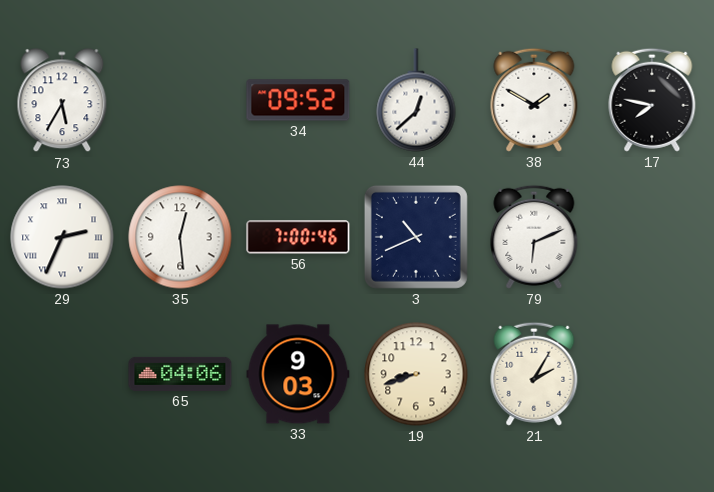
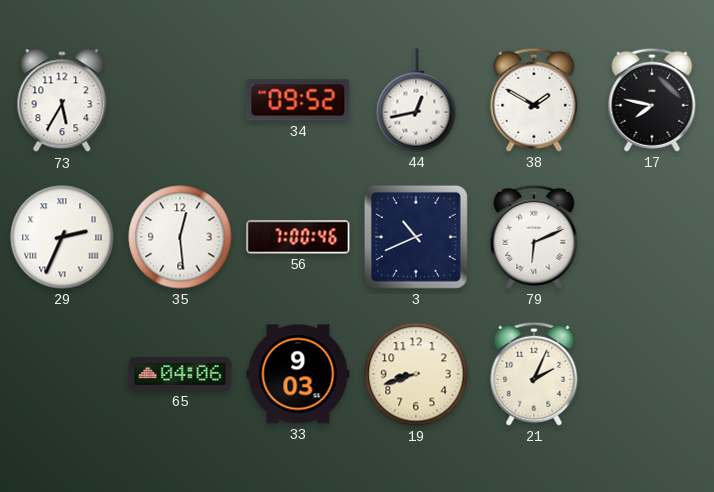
44: 12:38 -> 12:43 (416, 100)
21: 2:05 -> 2:04 (534, 374)
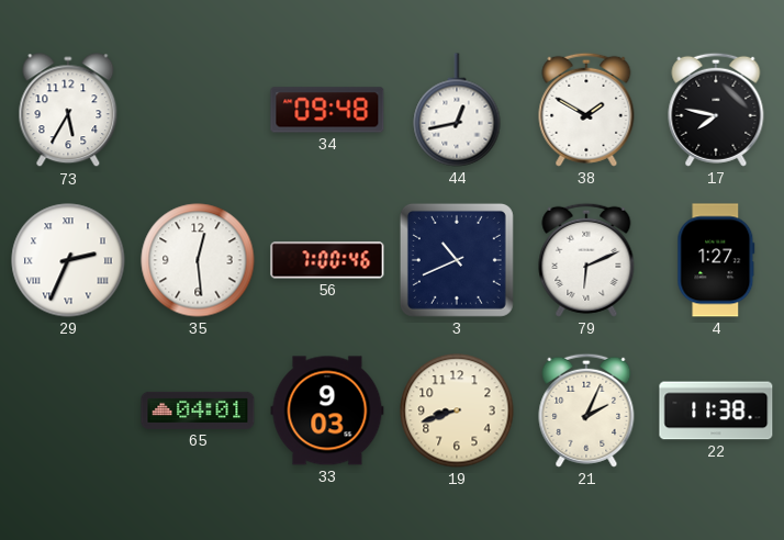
34: 09:52 -> 09:48 (327, 110)
4: none -> 1:27 (716, 260)
65: 04:06 -> 04:01 (198, 410)
22: none -> 11:38 (716, 410)
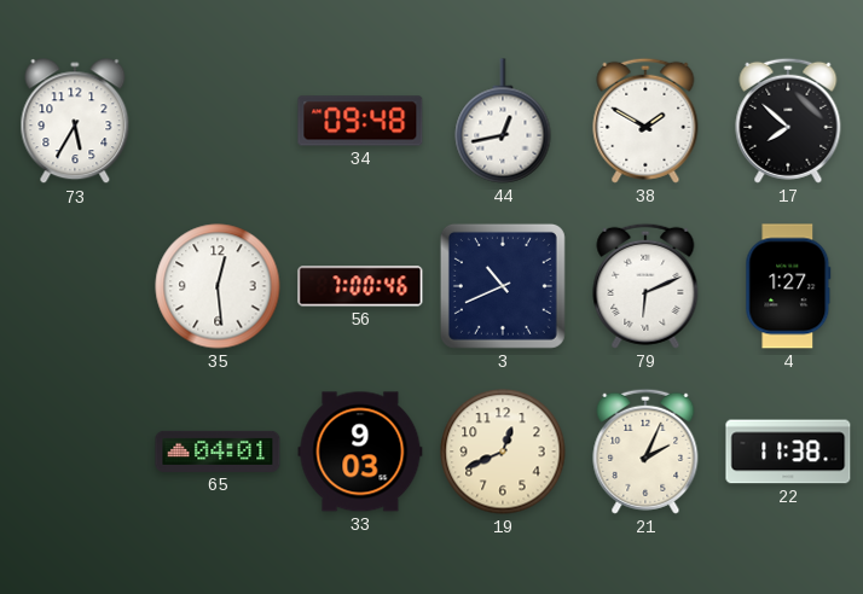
17: 7:47 -> 7:52 (788, 121)
29: 2:34 -> none (68, 260)
19: 8:42 -> 12:41 (503, 452)
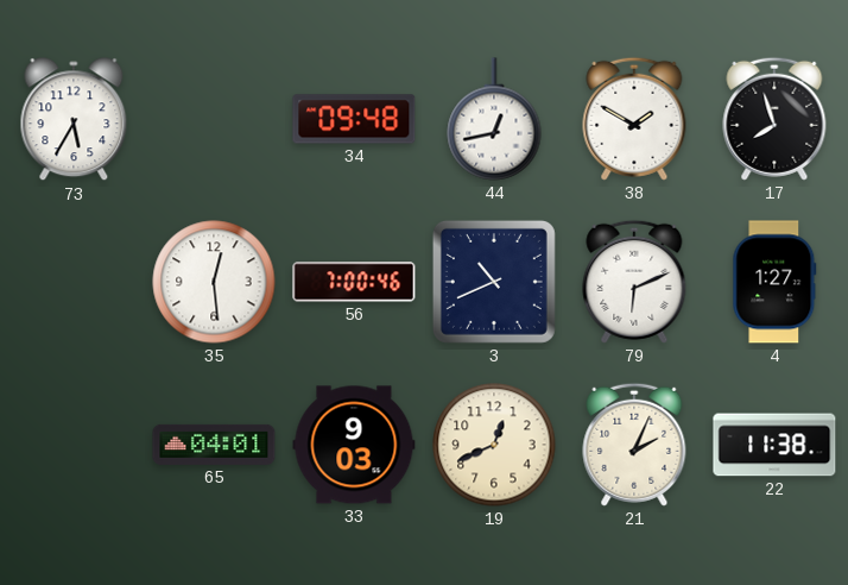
17: 7:52 -> 7:57 (774, 119)
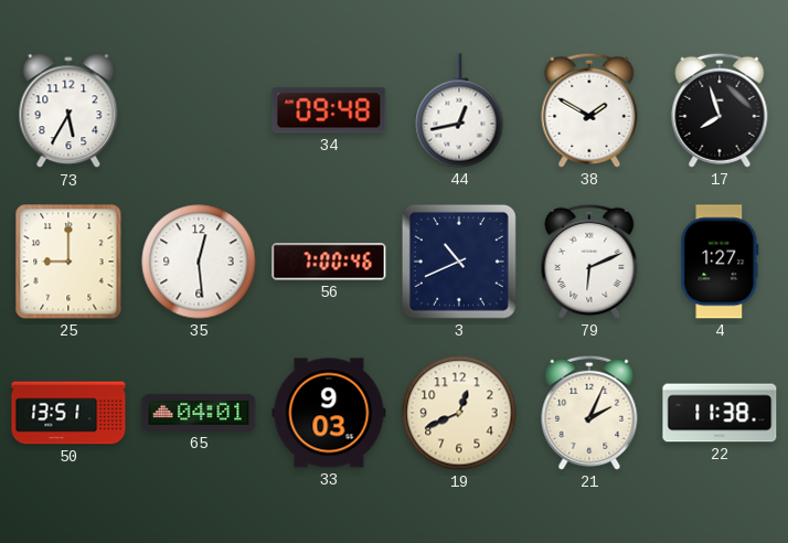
25: none -> 9:00 (68, 262)
50: none -> 13:51 (68, 413)
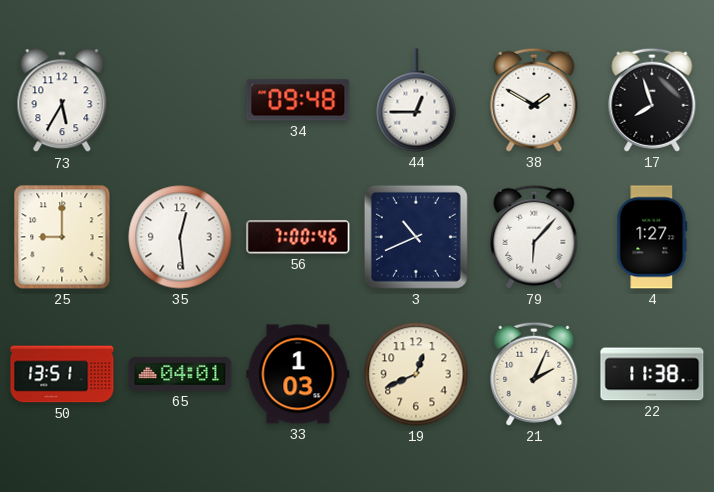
44: 12:43 -> 12:45 (416, 100)
79: 6:11 -> 6:07 (534, 237)
33: 9:03 -> 1:03 (298, 374)
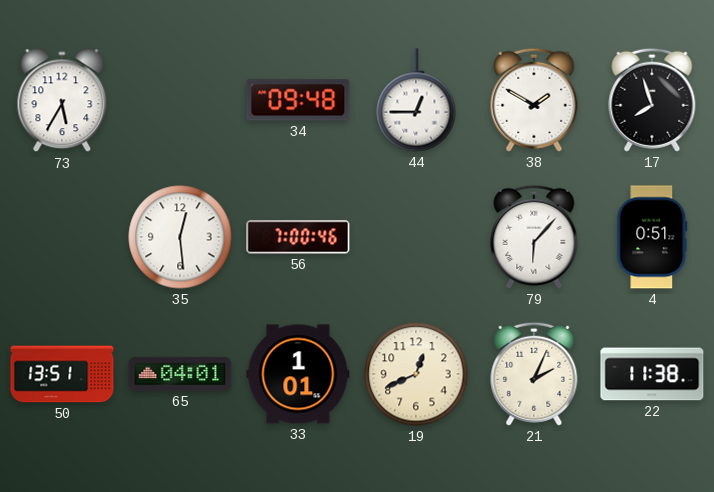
25: 9:00 -> none (62, 237)
3: 10:41 -> none (416, 237)
4: 1:27 -> 0:51 (652, 237)
33: 1:03 -> 1:01 (298, 374)
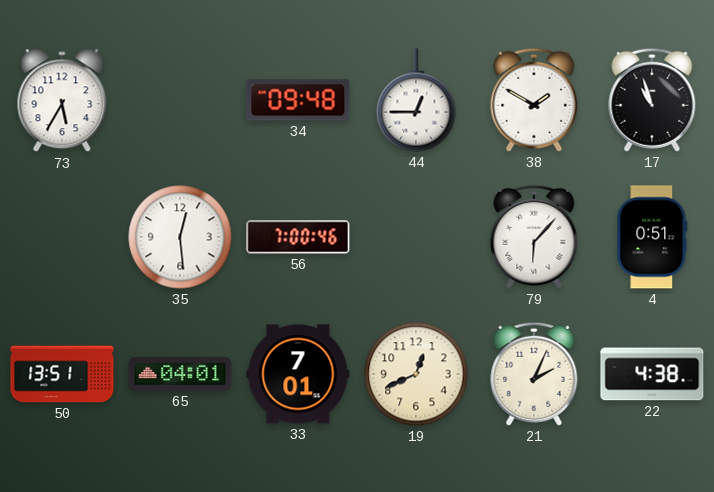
17: 7:57 -> 10:57 (652, 100)
33: 1:01 -> 7:01 (298, 374)
22: 11:38 -> 4:38 (652, 374)
